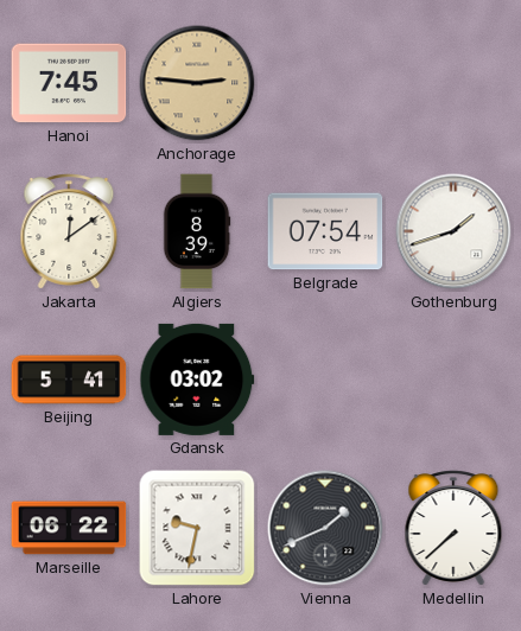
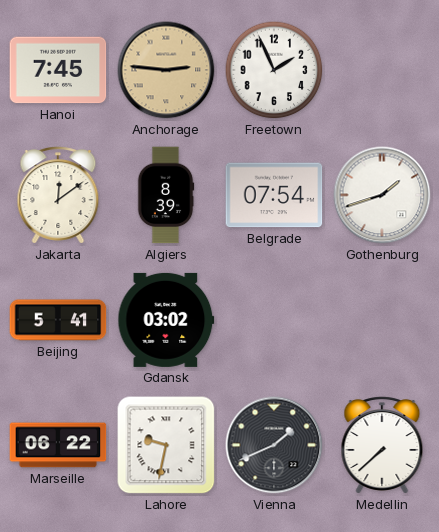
Freetown: none -> 1:56 (274, 70)
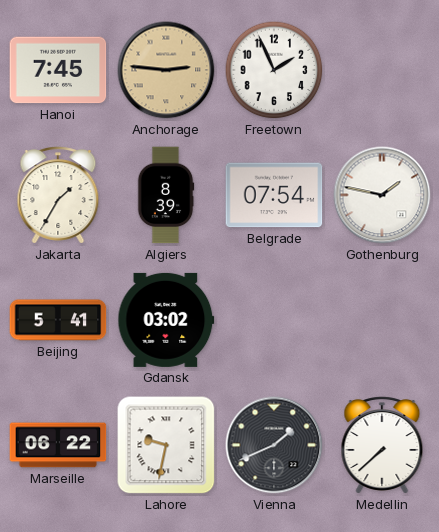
Jakarta: 12:09 -> 1:35 (58, 195)
Gothenburg: 1:42 -> 1:47 (382, 195)
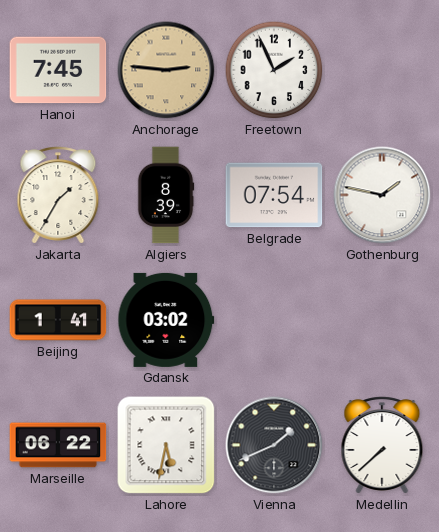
Beijing: 5:41 -> 1:41 (58, 320)
Lahore: 9:32 -> 5:32 (166, 445)
